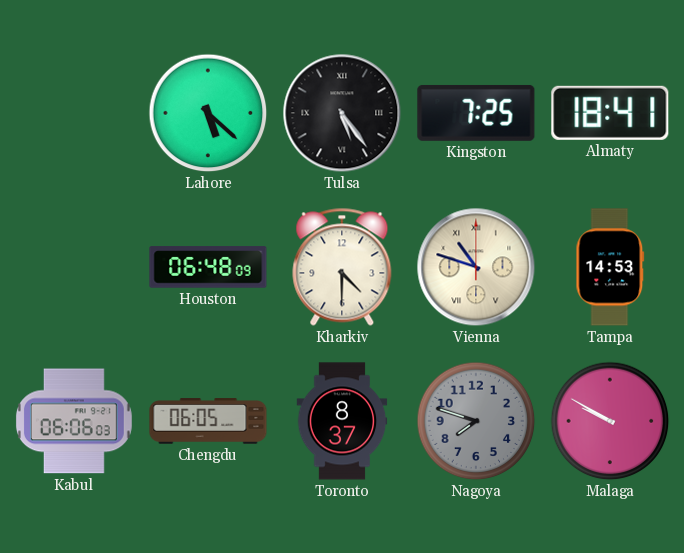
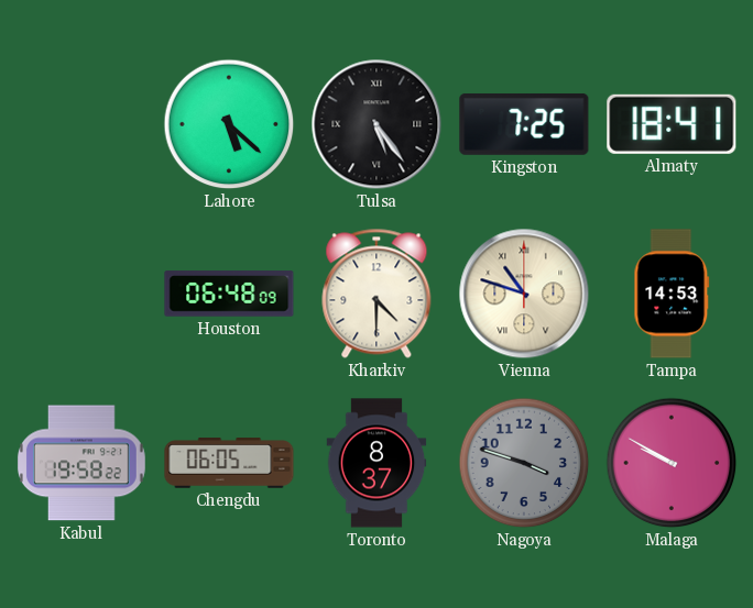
Kabul: 06:06 -> 19:58 (81, 463)
Nagoya: 7:48 -> 3:48 (524, 463)
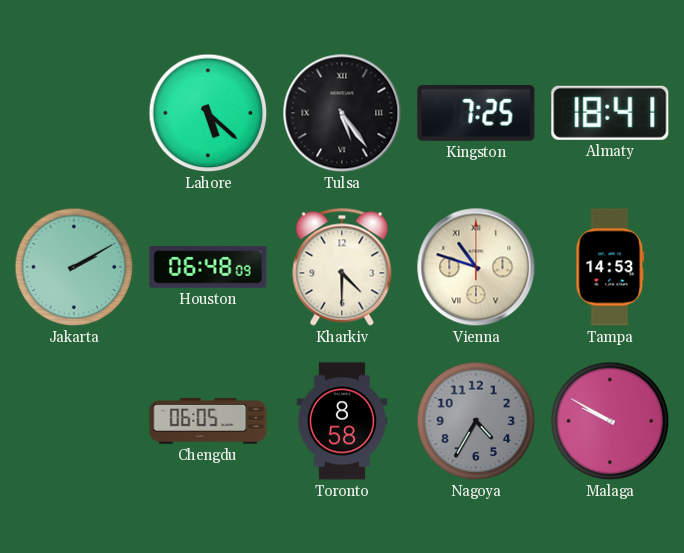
Jakarta: none -> 2:10 (74, 267)
Kabul: 19:58 -> none (81, 463)
Toronto: 8:37 -> 8:58 (342, 421)
Nagoya: 3:48 -> 4:35 (476, 421)
